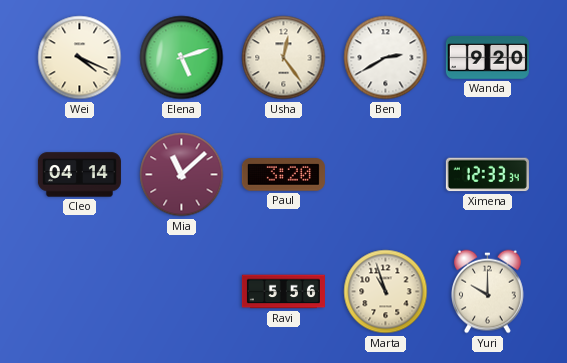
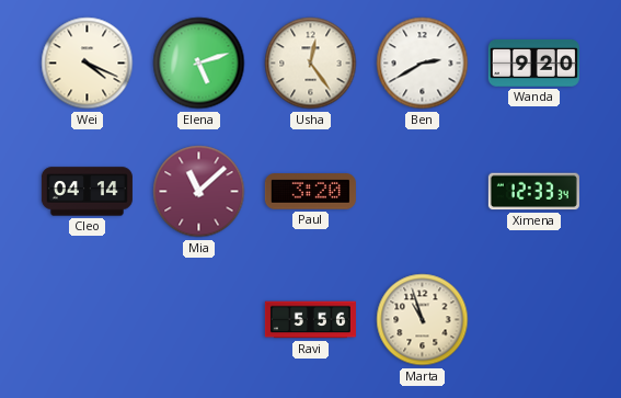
Yuri: 10:00 -> none (488, 292)
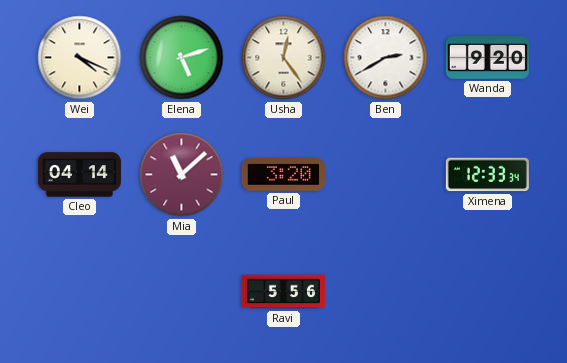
Marta: 10:57 -> none (423, 320)
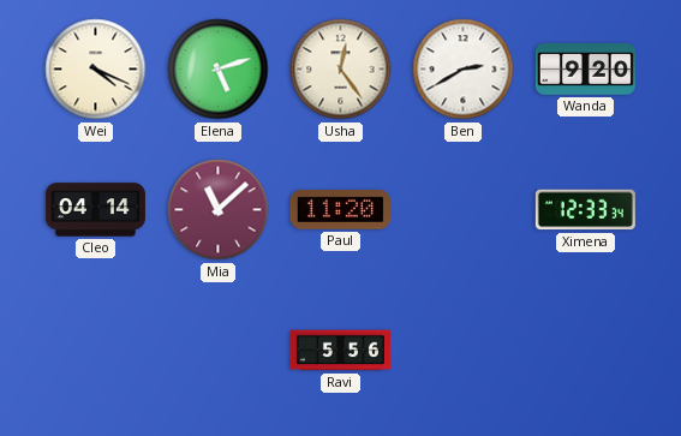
Paul: 3:20 -> 11:20 (340, 210)
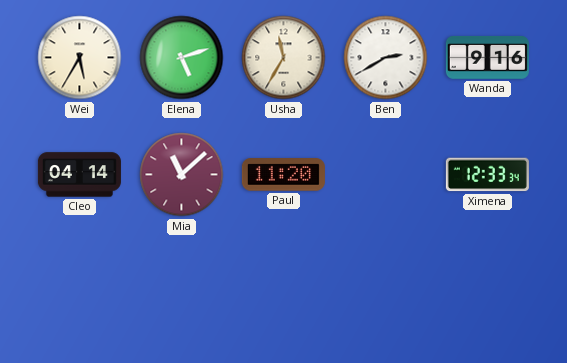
Wei: 4:19 -> 5:35 (80, 58)
Usha: 12:24 -> 11:35 (284, 58)
Wanda: 9:20 -> 9:16 (487, 58)
Ravi: 5:56 -> none (340, 351)
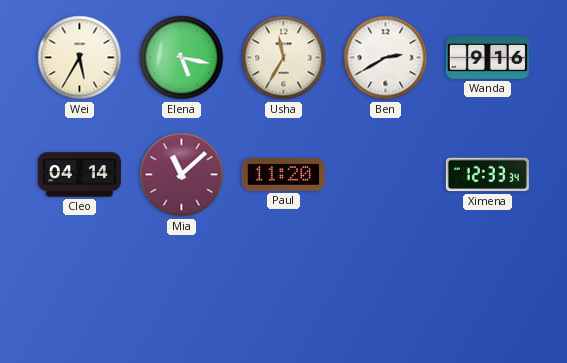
Elena: 5:12 -> 5:17 (182, 58)
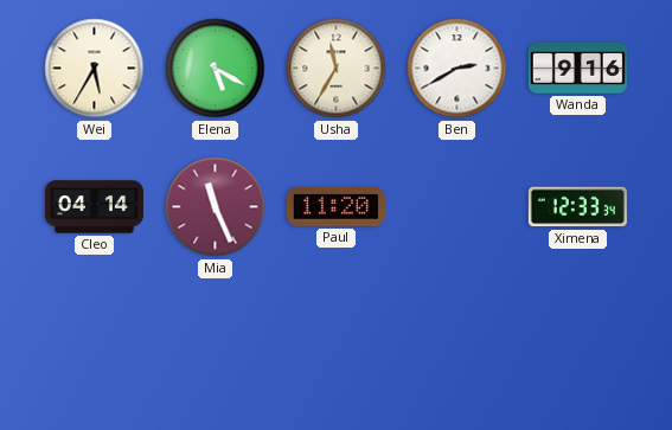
Elena: 5:17 -> 5:20 (216, 69)
Mia: 11:08 -> 11:26 (216, 207)
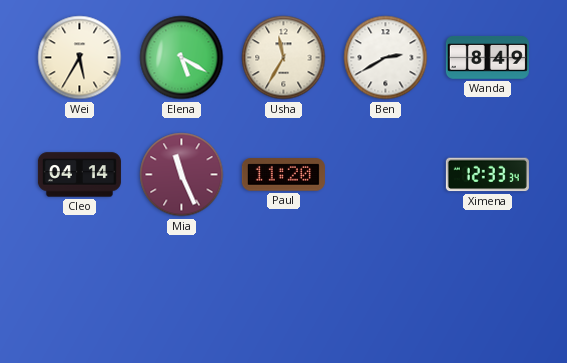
Wanda: 9:16 -> 8:49 (487, 58)
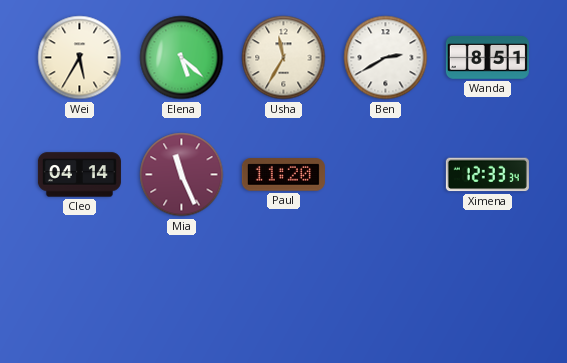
Elena: 5:20 -> 5:22 (182, 58)
Wanda: 8:49 -> 8:51 (487, 58)
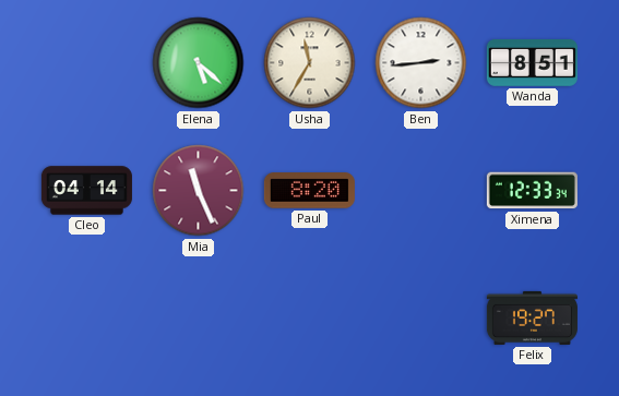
Wei: 5:35 -> none (80, 58)
Ben: 2:40 -> 2:44 (421, 63)
Paul: 11:20 -> 8:20 (309, 191)
Felix: none -> 19:27 (532, 317)
